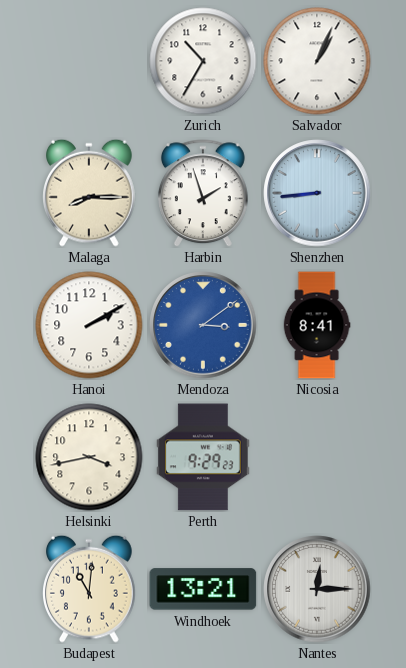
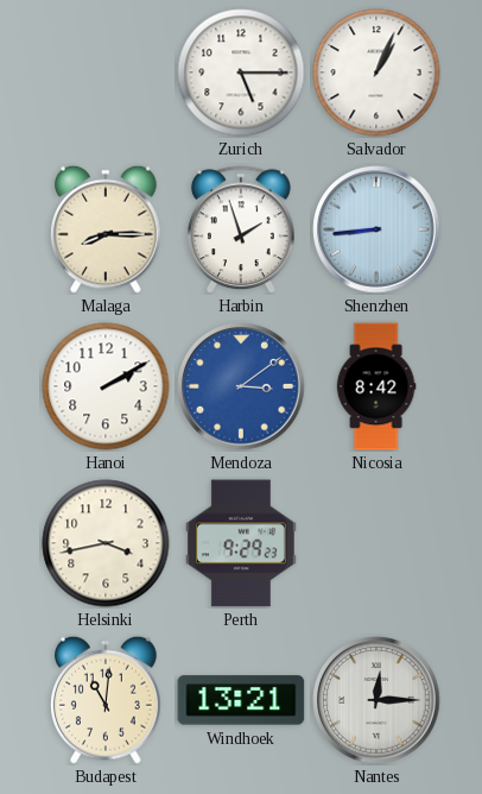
Zurich: 10:35 -> 5:15 (241, 73)
Nicosia: 8:41 -> 8:42 (376, 386)
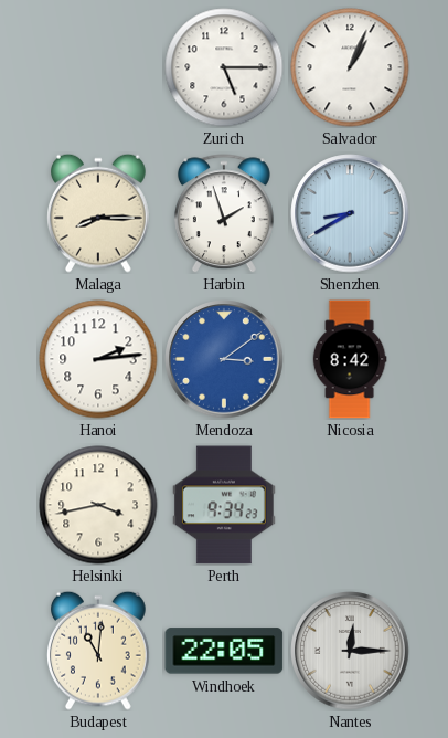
Shenzhen: 8:44 -> 8:40 (350, 213)
Hanoi: 2:10 -> 2:14 (98, 359)
Perth: 9:29 -> 9:34 (224, 505)
Windhoek: 13:21 -> 22:05 (224, 651)
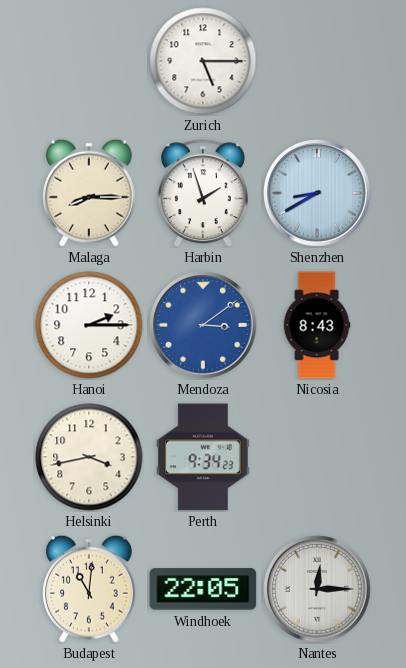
Salvador: 1:04 -> none (350, 67)
Hanoi: 2:14 -> 2:15 (89, 325)
Nicosia: 8:42 -> 8:43 (317, 325)
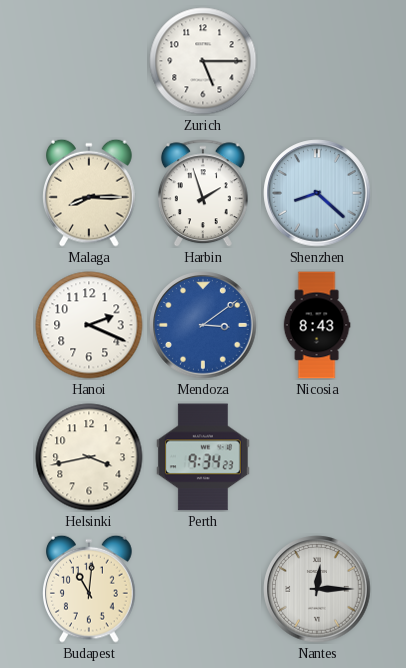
Shenzhen: 8:40 -> 8:22 (317, 193)
Hanoi: 2:15 -> 2:19 (89, 325)
Windhoek: 22:05 -> none (203, 589)
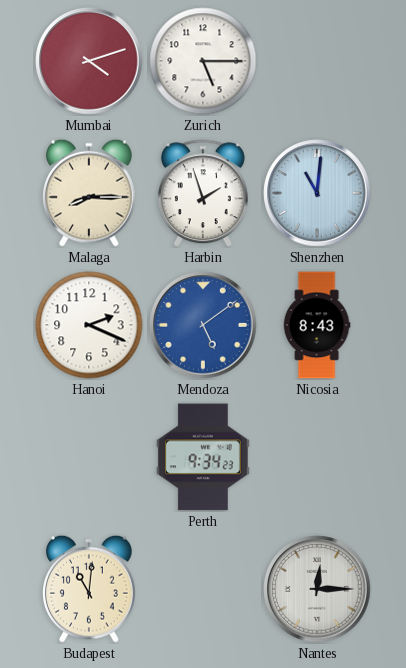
Mumbai: none -> 4:12 (89, 61)
Shenzhen: 8:22 -> 11:01 (317, 193)
Mendoza: 3:09 -> 5:09 (203, 325)
Helsinki: 3:43 -> none (89, 457)
